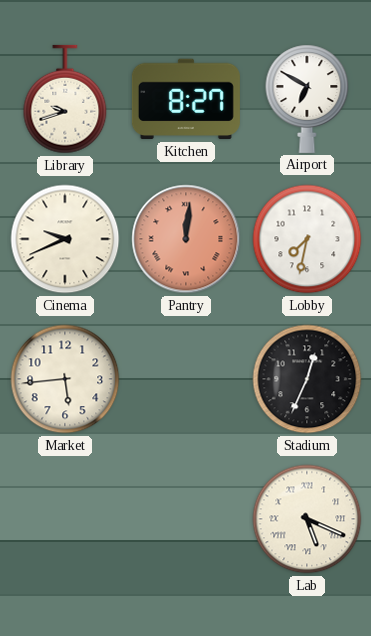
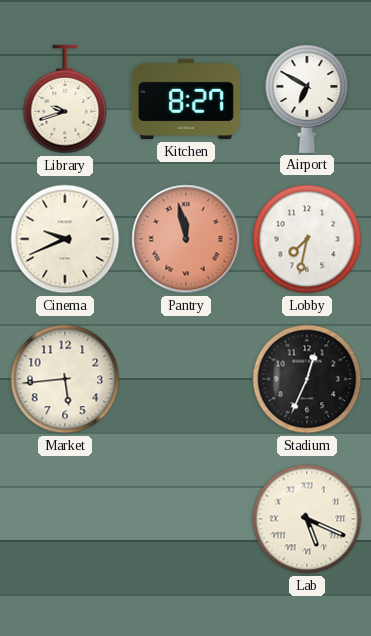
Pantry: 12:01 -> 11:58 (186, 239)
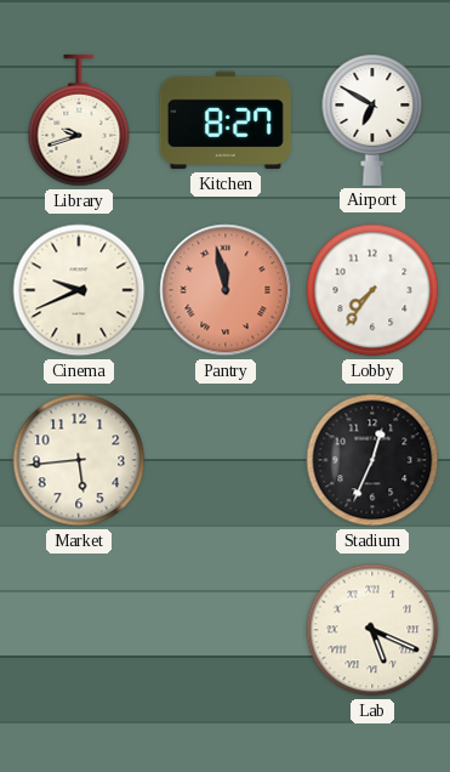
Lobby: 7:32 -> 7:36 (372, 290)
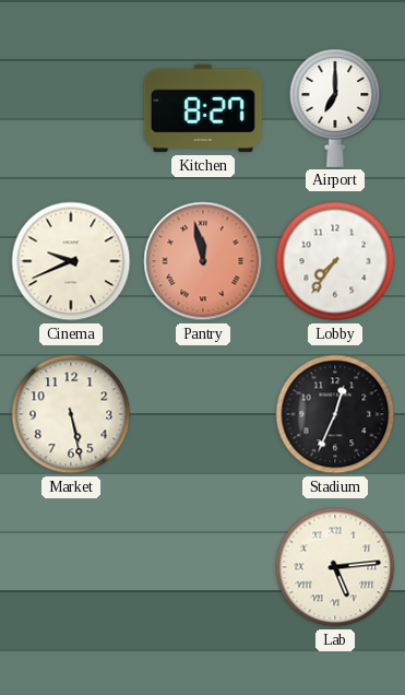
Library: 9:42 -> none (79, 120)
Airport: 6:50 -> 7:00 (335, 108)
Market: 5:44 -> 5:28 (71, 414)
Lab: 5:19 -> 5:14 (335, 567)
